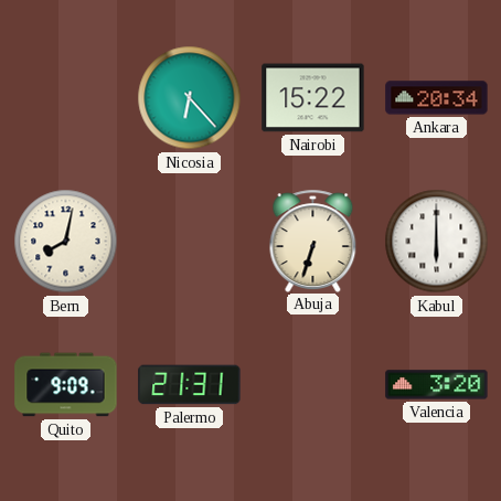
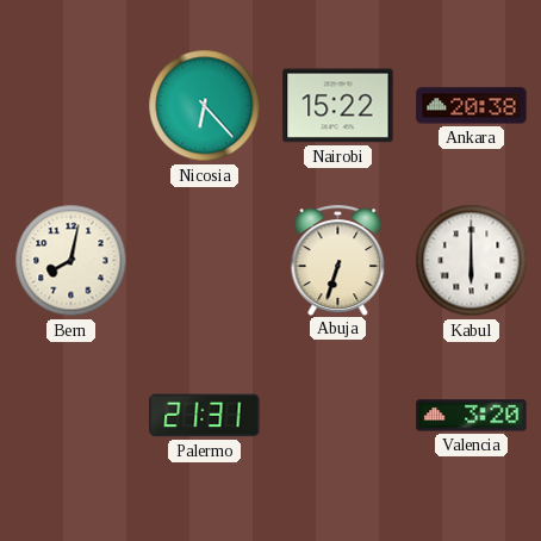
Ankara: 20:34 -> 20:38 (472, 106)
Quito: 9:09 -> none (66, 385)
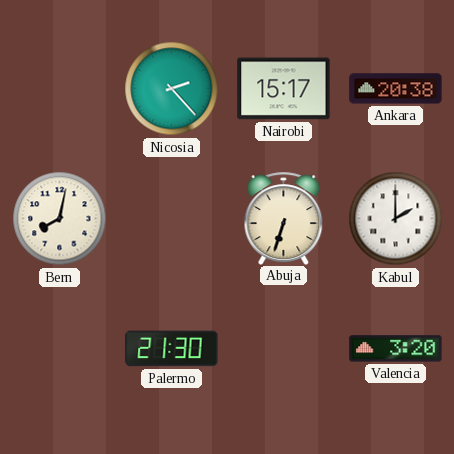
Nicosia: 6:23 -> 2:23 (172, 89)
Nairobi: 15:22 -> 15:17 (284, 89)
Kabul: 6:00 -> 2:00 (396, 219)
Palermo: 21:31 -> 21:30 (172, 349)
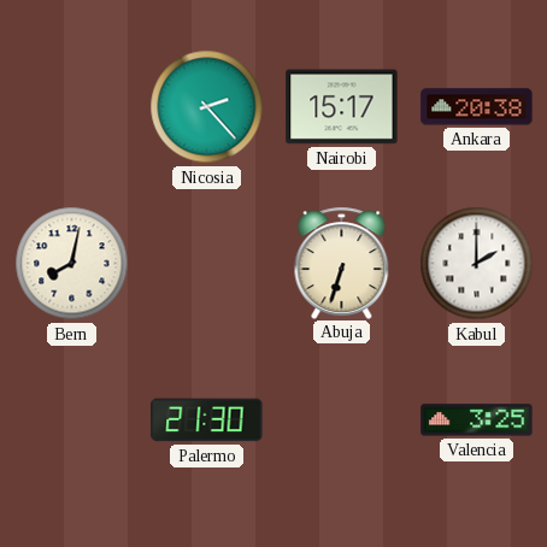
Valencia: 3:20 -> 3:25 (477, 420)
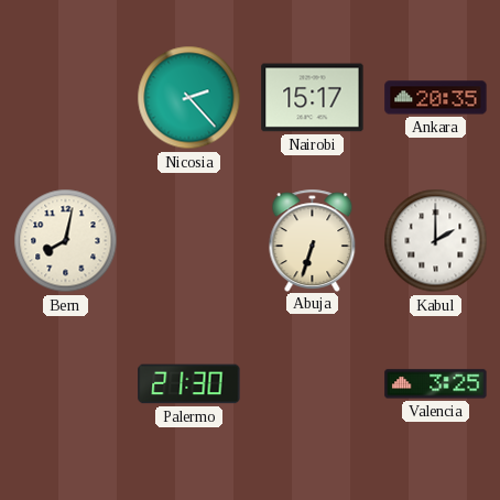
Ankara: 20:38 -> 20:35 (436, 98)
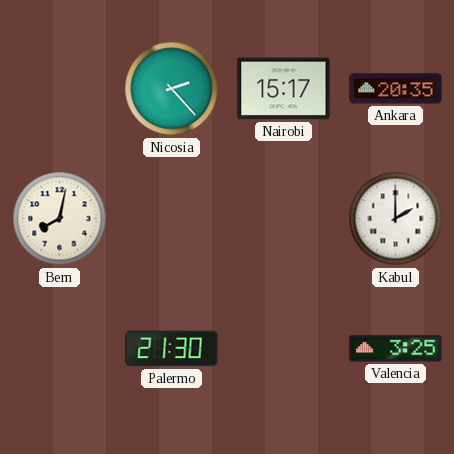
Abuja: 6:33 -> none (313, 240)
